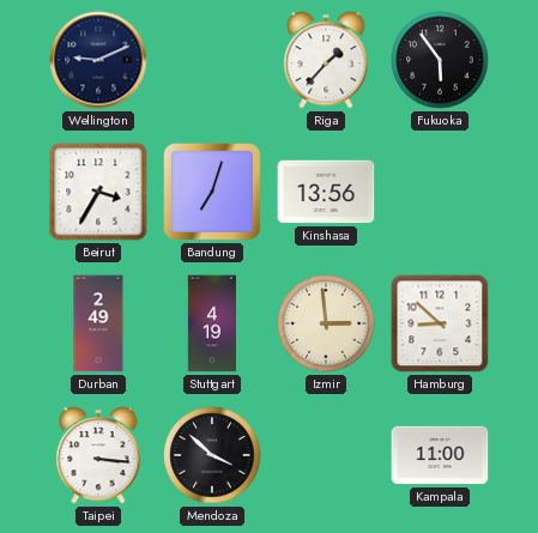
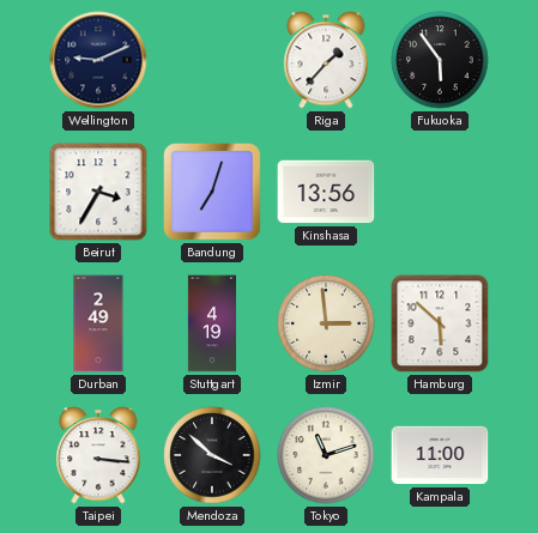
Hamburg: 8:52 -> 5:52 (440, 323)
Tokyo: none -> 11:12 (326, 455)
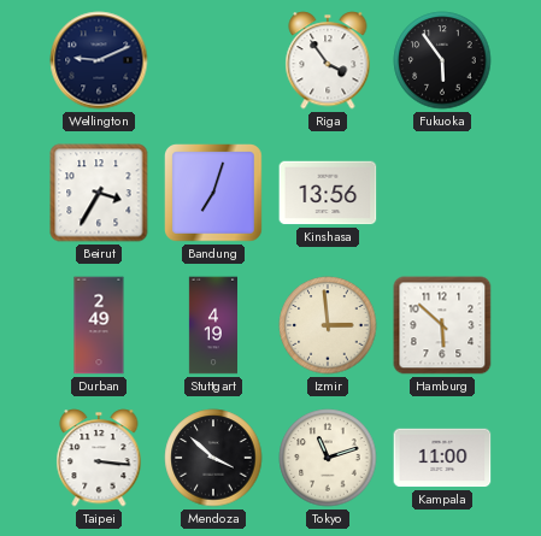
Riga: 1:37 -> 3:54 (328, 60)
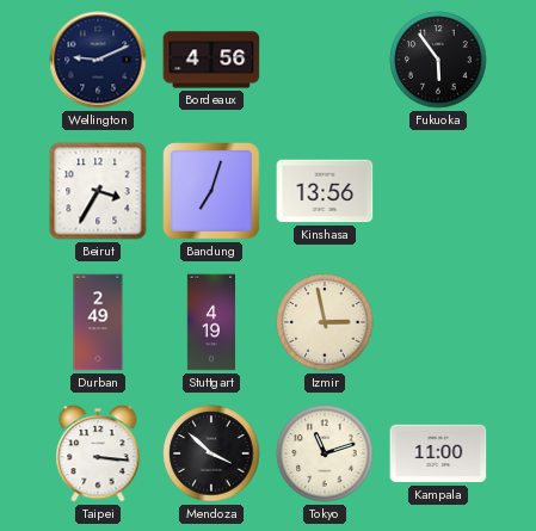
Bordeaux: none -> 4:56 (211, 60)
Riga: 3:54 -> none (328, 60)
Izmir: 2:59 -> 2:58 (325, 322)
Hamburg: 5:52 -> none (442, 325)
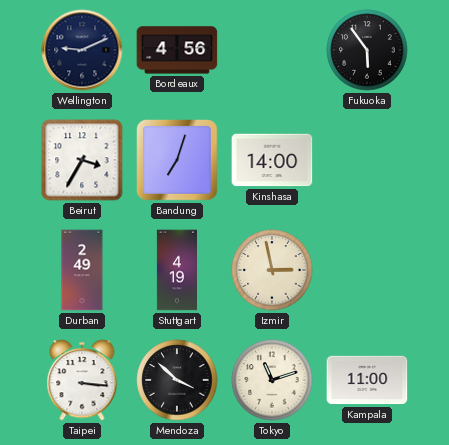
Kinshasa: 13:56 -> 14:00 (272, 160)
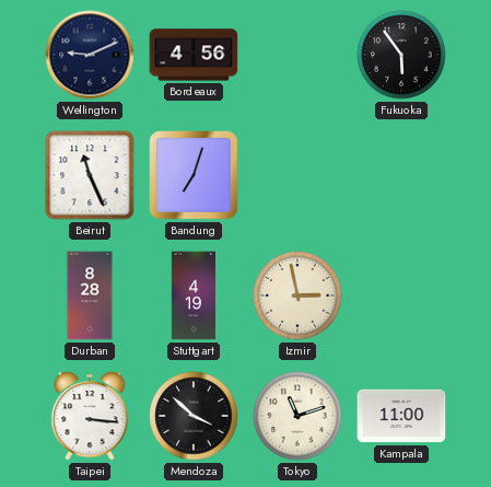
Beirut: 3:35 -> 11:26 (90, 175)
Kinshasa: 14:00 -> none (272, 160)
Durban: 2:49 -> 8:28 (90, 295)
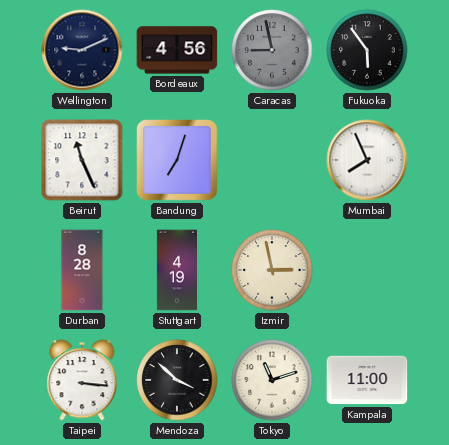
Caracas: none -> 8:58 (272, 50)
Mumbai: none -> 7:56 (367, 160)
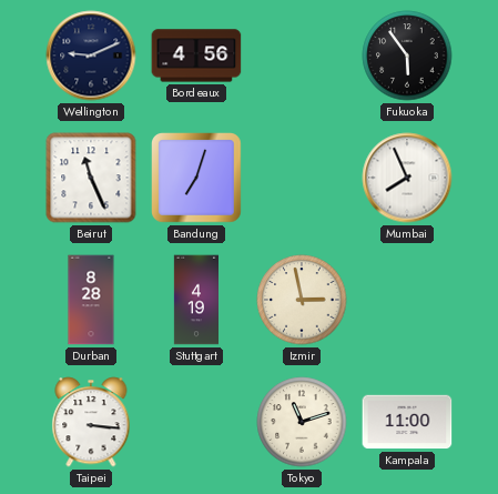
Caracas: 8:58 -> none (272, 50)
Mendoza: 3:52 -> none (177, 380)
